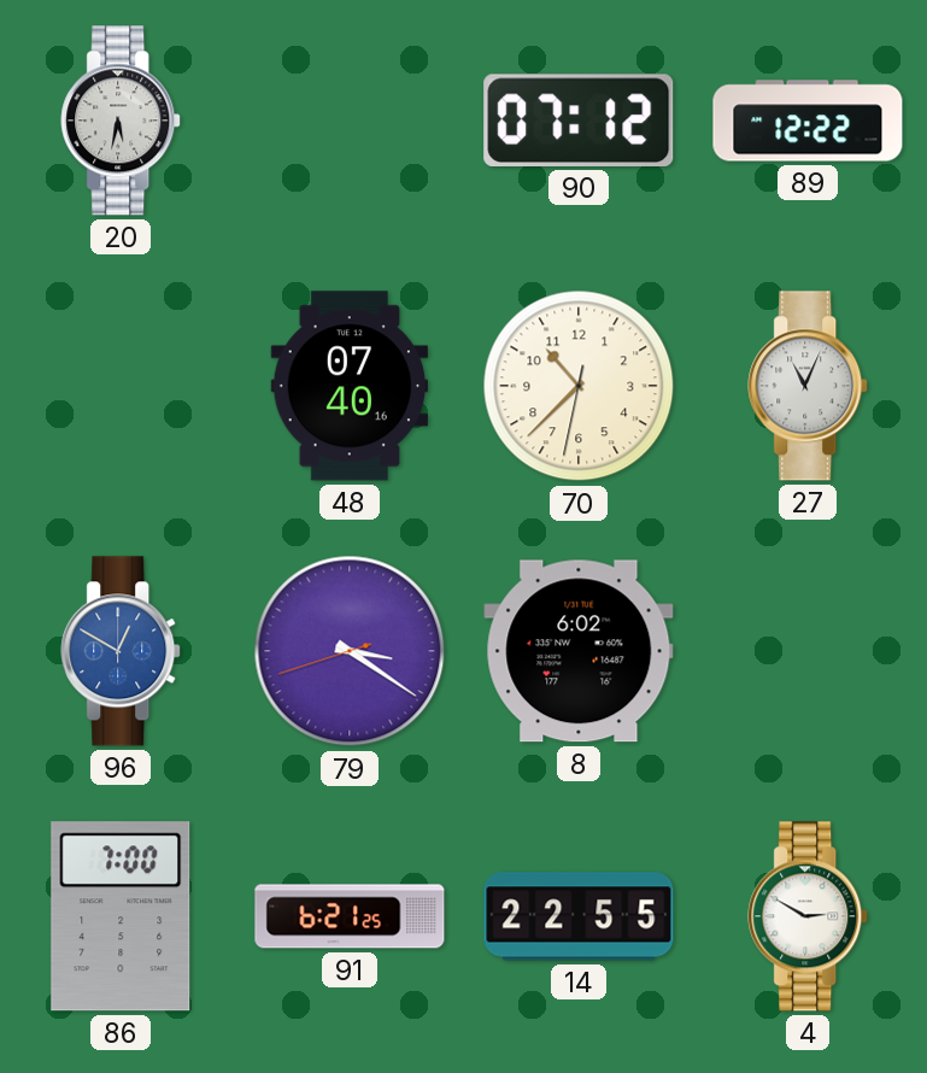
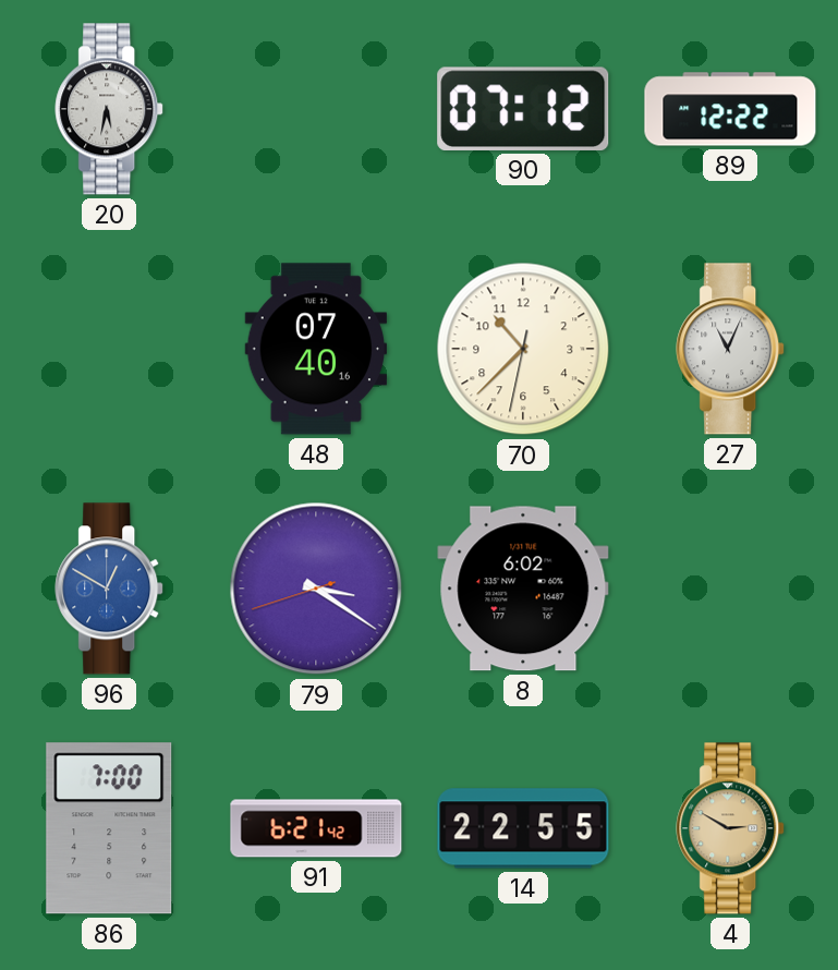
91: 6:21:25 -> 6:21:42 (316, 828)
4 dial: white -> champagne (731, 828)
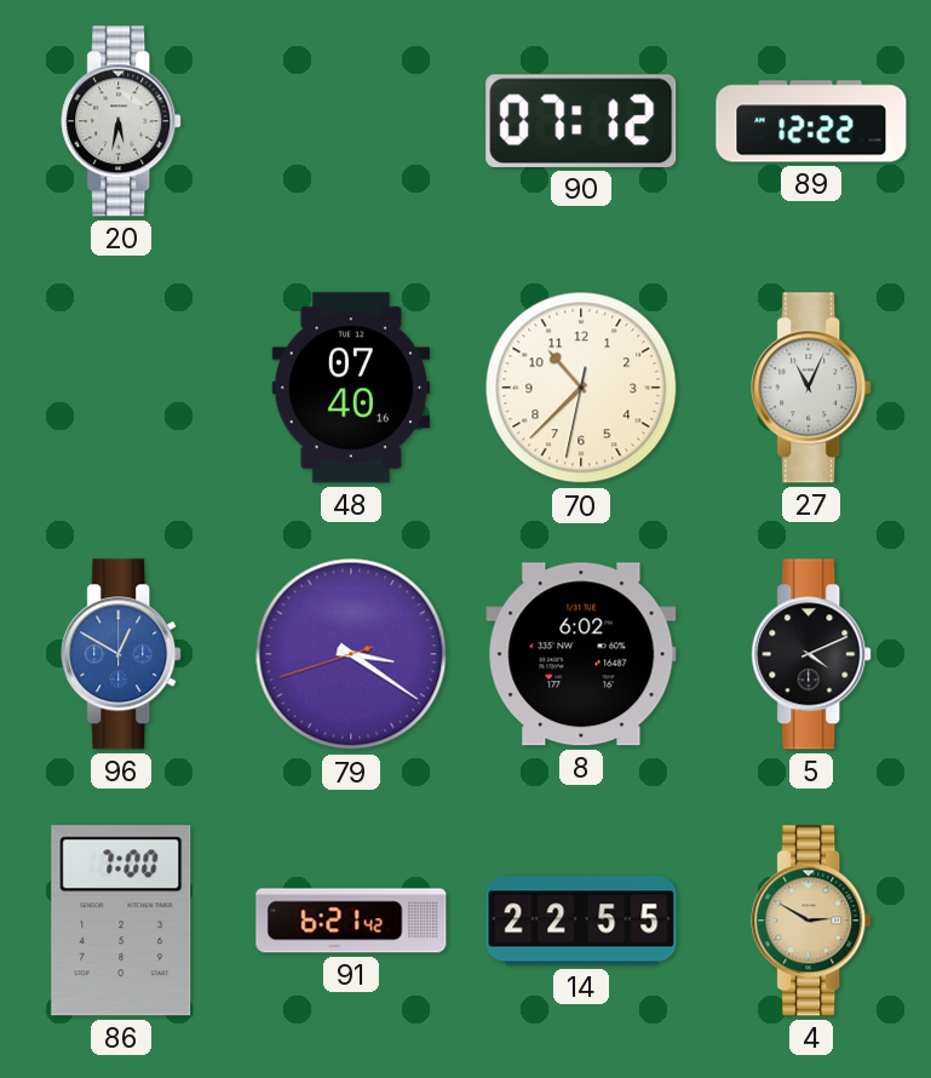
5: none -> 4:11 (812, 654)
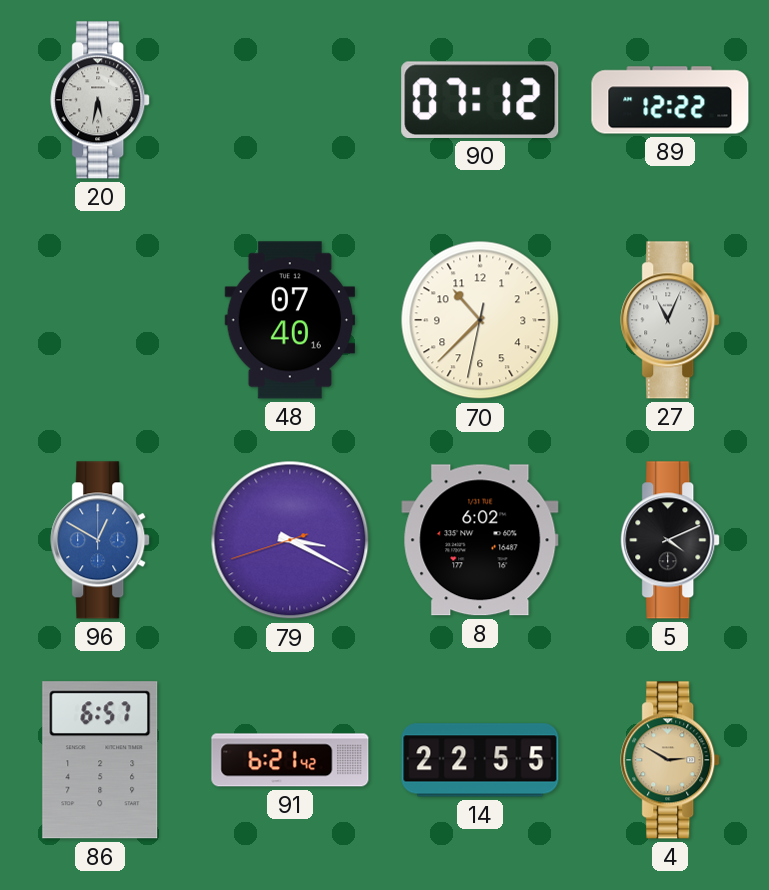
79: 3:20 -> 3:19 (290, 540)
86: 7:00 -> 6:57 (100, 760)
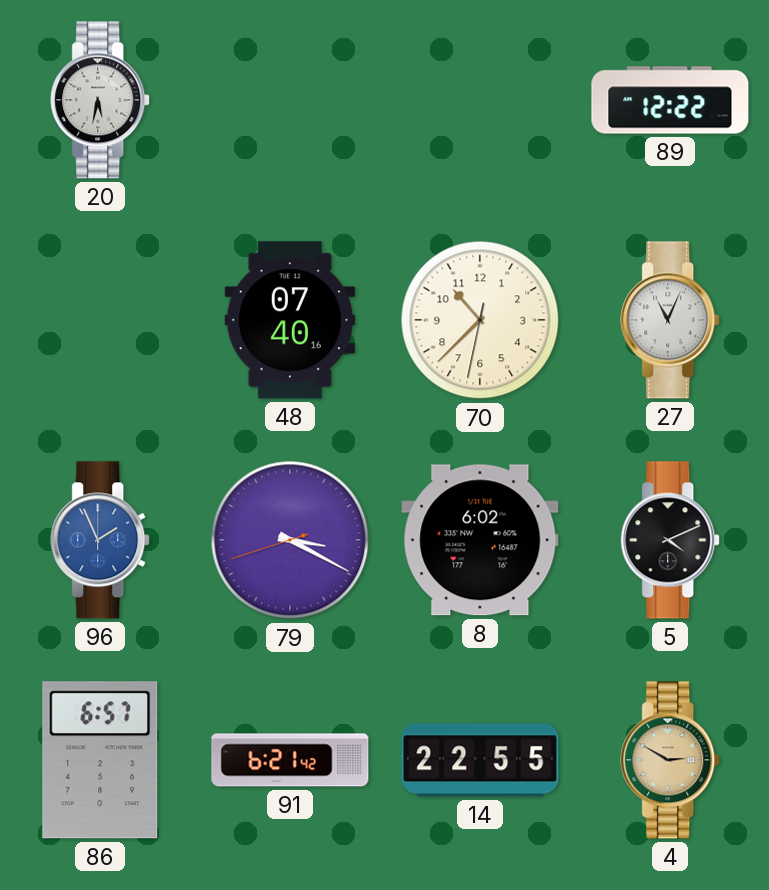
90: 07:12 -> none (480, 100)
96: 12:50 -> 1:56 (101, 540)
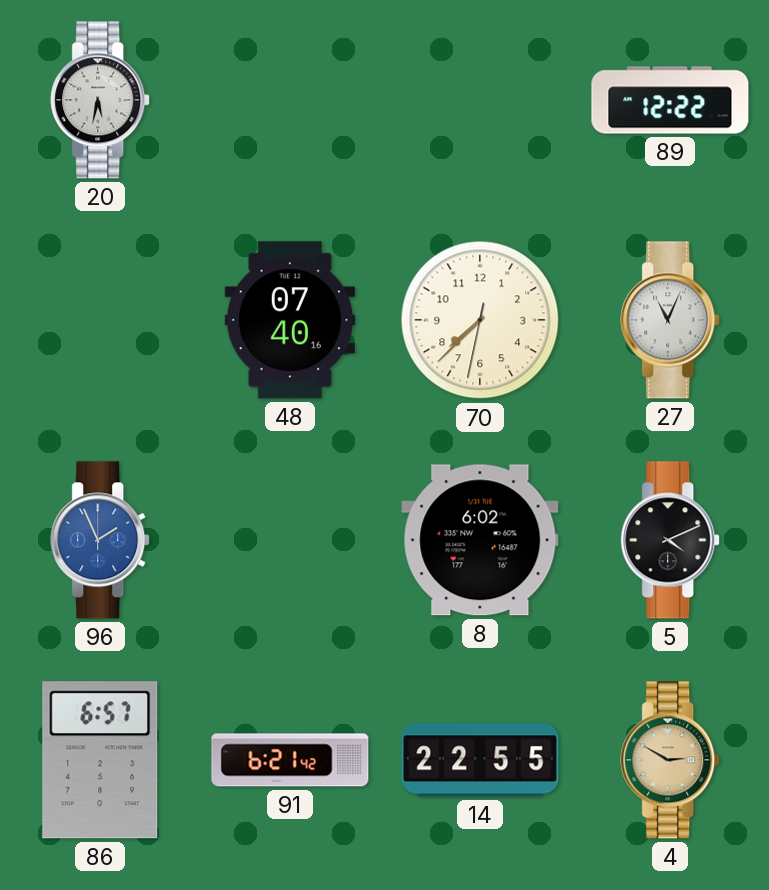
70: 10:37 -> 7:37 (480, 320)
79: 3:19 -> none (290, 540)
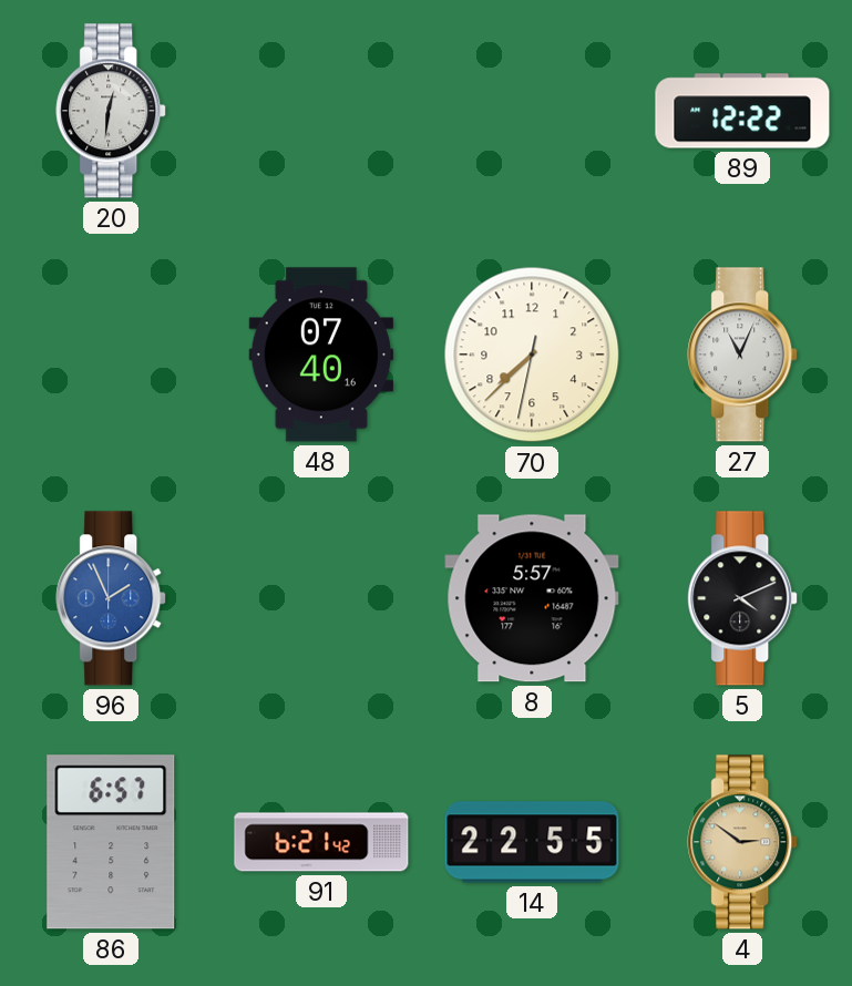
20: 5:32 -> 12:31 (112, 111)
8: 6:02 -> 5:57 (532, 598)
4: 2:50 -> 2:51 (743, 842)
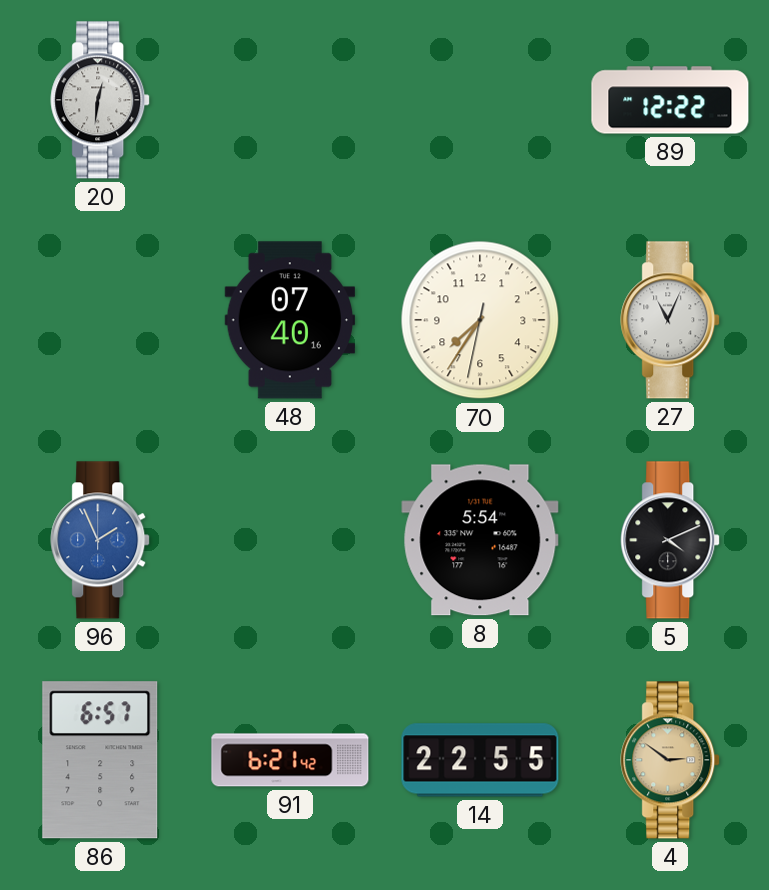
70: 7:37 -> 7:35 (480, 320)
8: 5:57 -> 5:54 (480, 540)
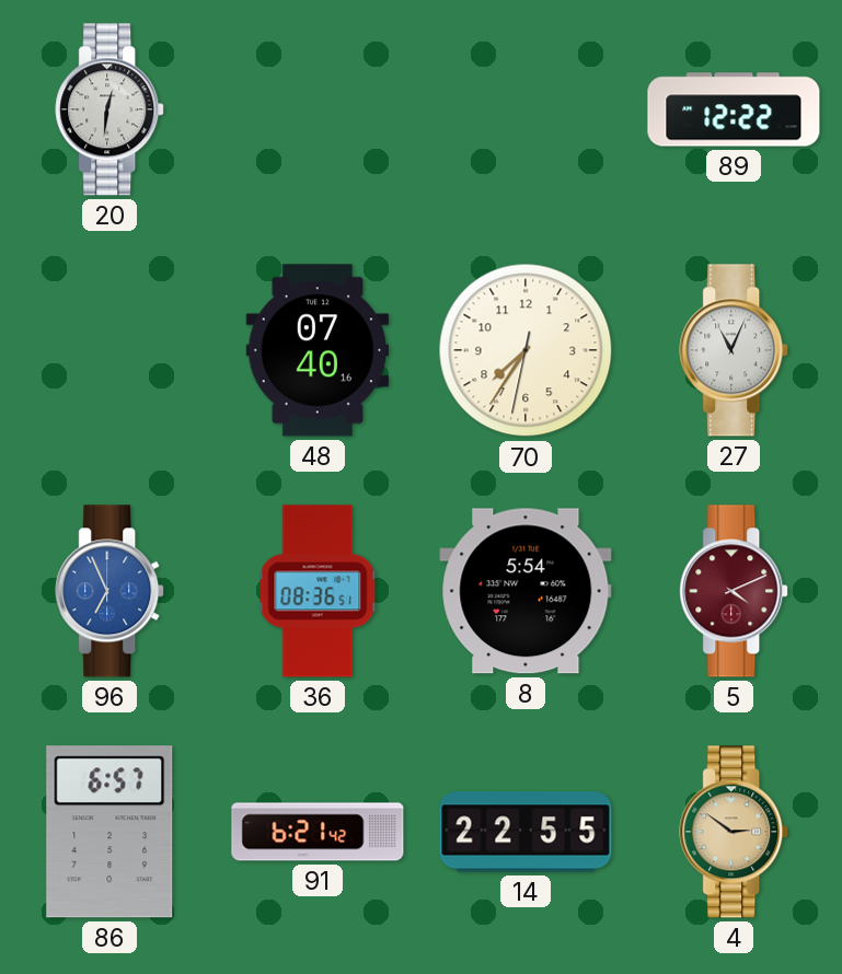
96: 1:56 -> 6:56 (111, 591)
36: none -> 08:36 (318, 591)
5 dial: black -> burgundy (735, 591)
